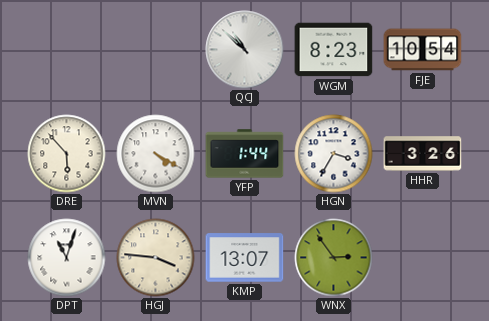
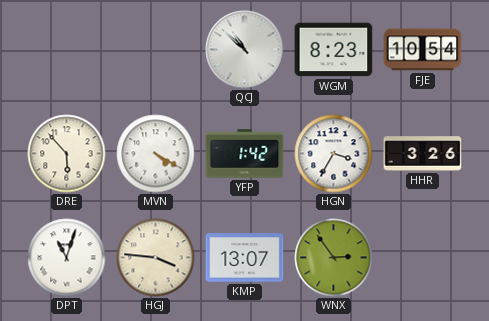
YFP: 1:44 -> 1:42 (245, 154)
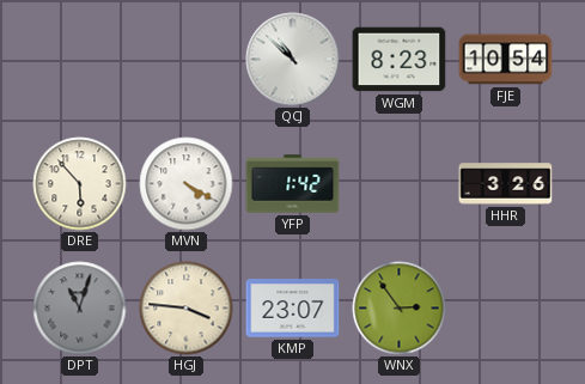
HGN: 3:35 -> none (334, 154)
DPT dial: white -> grey (80, 309)
KMP: 13:07 -> 23:07 (293, 309)
